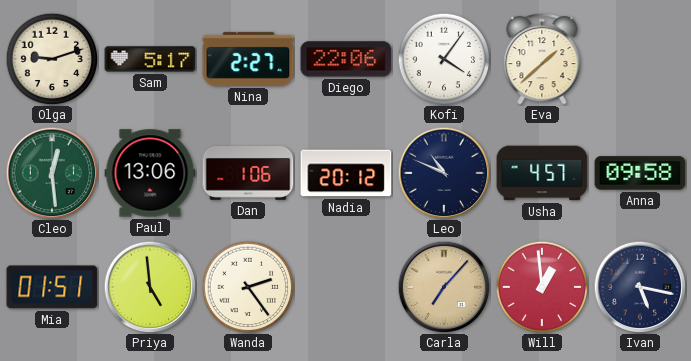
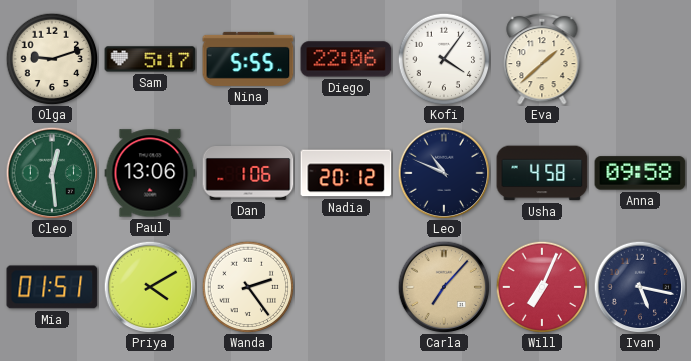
Nina: 2:27 -> 5:55 (248, 59)
Usha: 4:57 -> 4:58 (542, 173)
Priya: 4:59 -> 4:10 (150, 287)
Will: 12:59 -> 7:04 (542, 287)
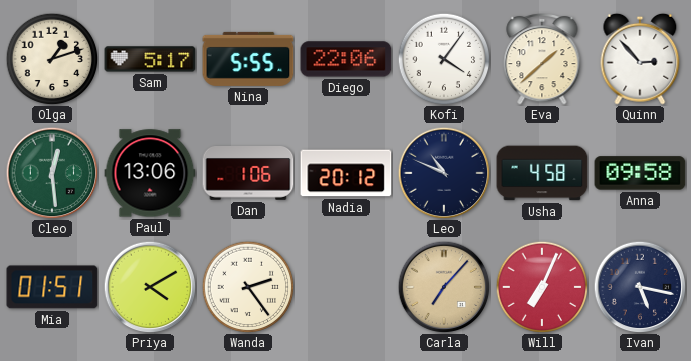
Olga: 9:12 -> 1:12 (52, 59)
Quinn: none -> 2:53 (640, 59)
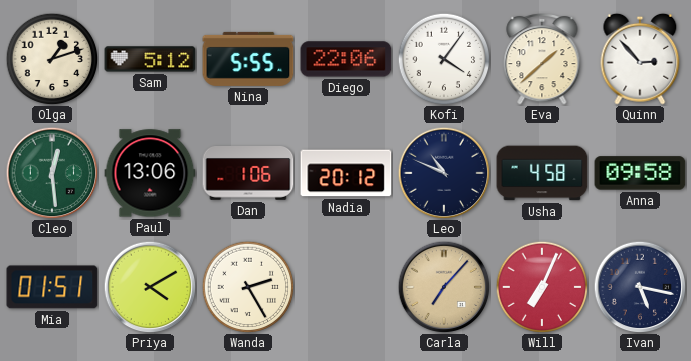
Sam: 5:17 -> 5:12 (150, 59)
Wanda: 2:24 -> 2:25 (248, 287)
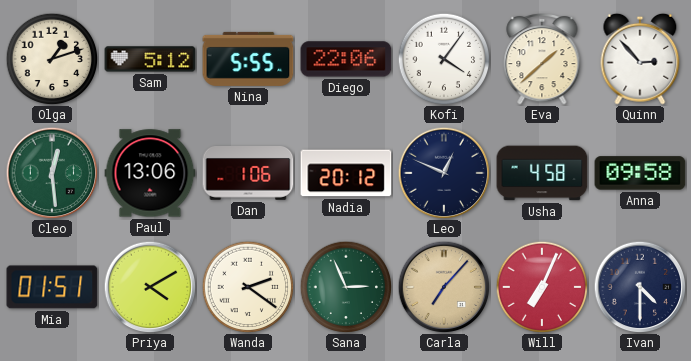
Leo: 10:49 -> 12:49 (444, 173)
Wanda: 2:25 -> 2:21 (248, 287)
Sana: none -> 2:56 (346, 287)
Ivan: 5:17 -> 4:30 (640, 287)
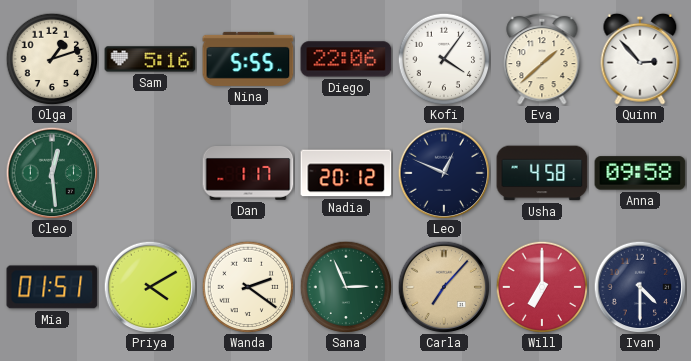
Sam: 5:12 -> 5:16 (150, 59)
Paul: 13:06 -> none (150, 173)
Dan: 1:06 -> 1:17 (248, 173)
Will: 7:04 -> 7:00 (542, 287)
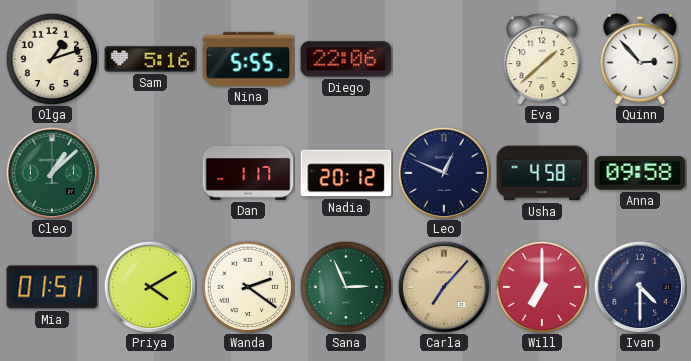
Kofi: 4:06 -> none (444, 59)
Cleo: 12:29 -> 1:08 (52, 173)
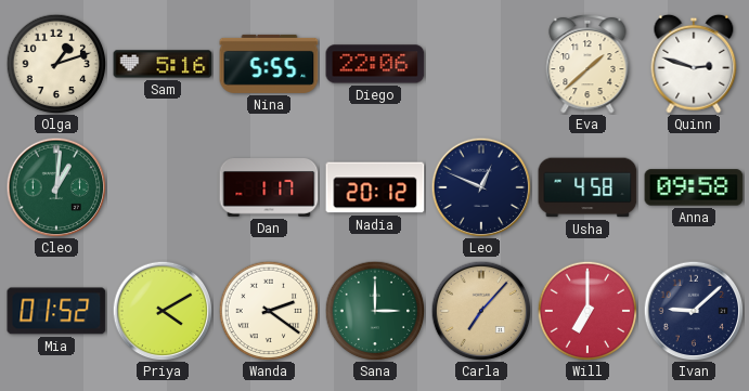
Quinn: 2:53 -> 2:48 (694, 64)
Cleo: 1:08 -> 1:01 (56, 187)
Mia: 01:51 -> 01:52 (56, 311)
Sana: 2:56 -> 3:00 (375, 311)
Ivan: 4:30 -> 9:08 (694, 311)
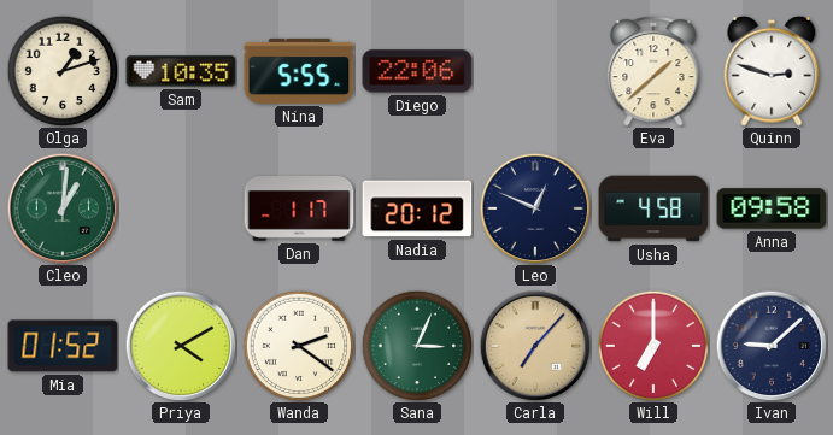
Sam: 5:16 -> 10:35 (181, 71)
Sana: 3:00 -> 3:04 (417, 346)
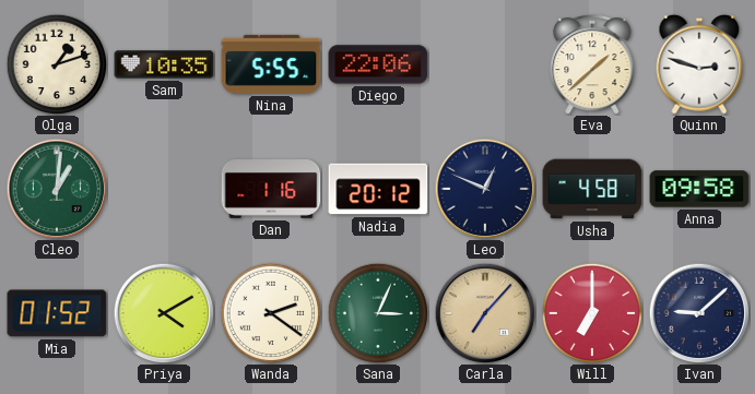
Dan: 1:17 -> 1:16 (271, 189)
